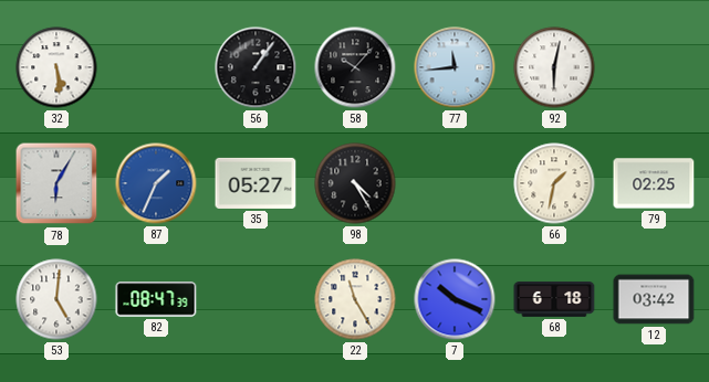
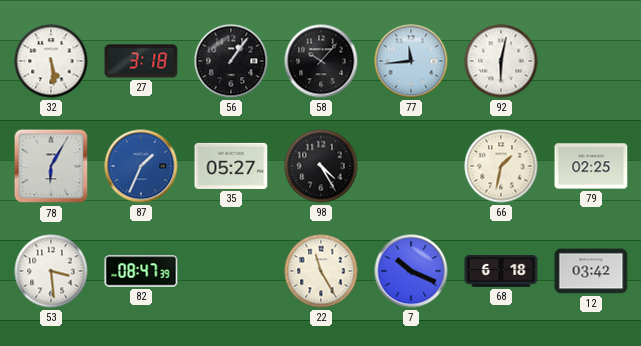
27: none -> 3:18 (141, 61)
53: 5:01 -> 3:29 (51, 271)
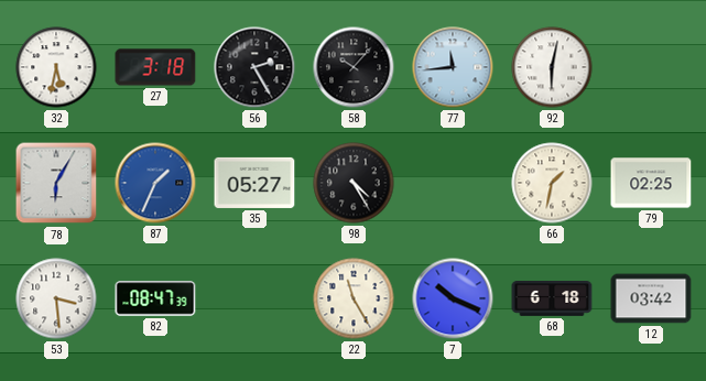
32: 5:29 -> 5:32 (56, 67)
56: 1:06 -> 2:25 (254, 67)
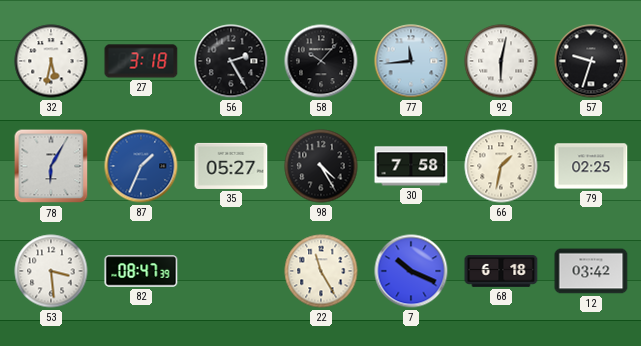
57: none -> 9:33 (591, 61)
30: none -> 7:58 (411, 166)
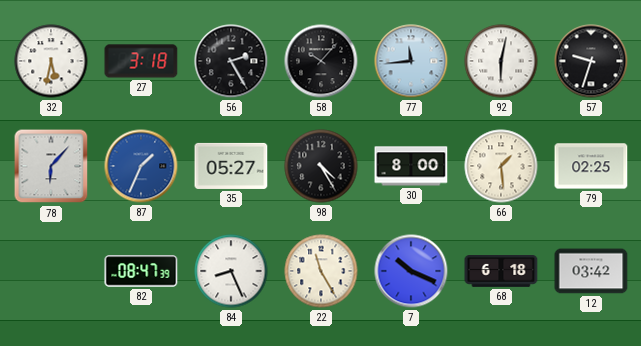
78: 6:05 -> 6:07 (51, 166)
30: 7:58 -> 8:00 (411, 166)
66: 1:32 -> 1:29 (501, 166)
53: 3:29 -> none (51, 271)
84: none -> 8:26 (231, 271)
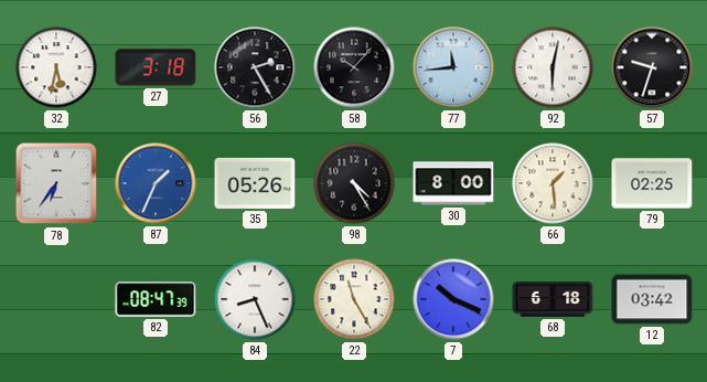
78: 6:07 -> 6:36 (56, 183)
35: 05:27 -> 05:26 (255, 183)
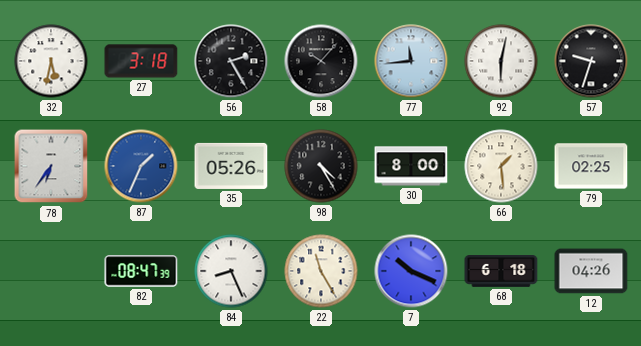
12: 03:42 -> 04:26 (591, 271)
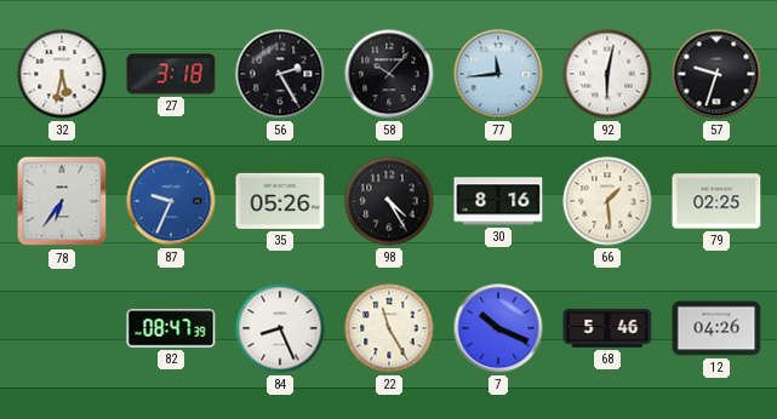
87: 1:34 -> 9:34 (171, 201)
30: 8:00 -> 8:16 (498, 201)
68: 6:18 -> 5:46 (607, 329)
